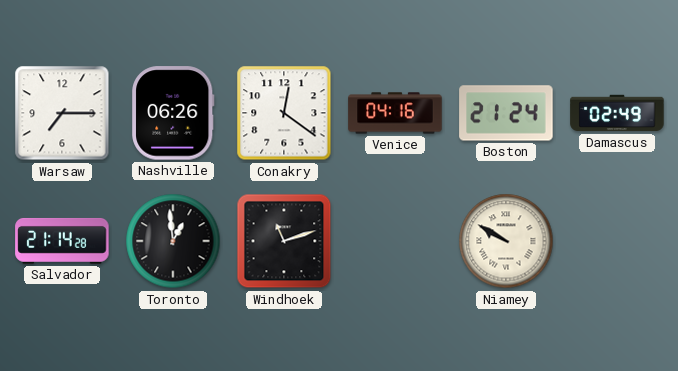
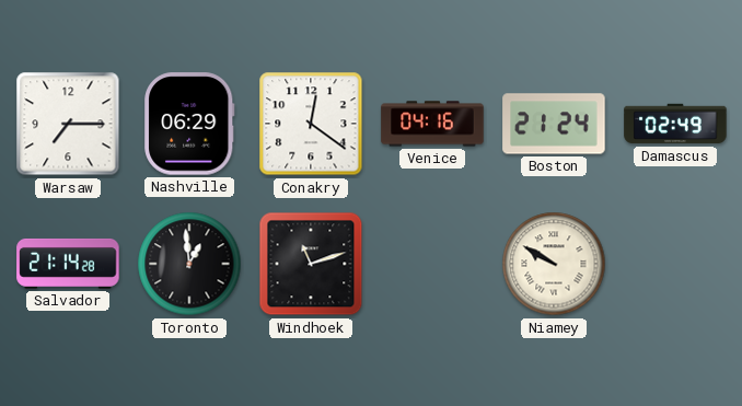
Nashville: 06:26 -> 06:29 (189, 124)
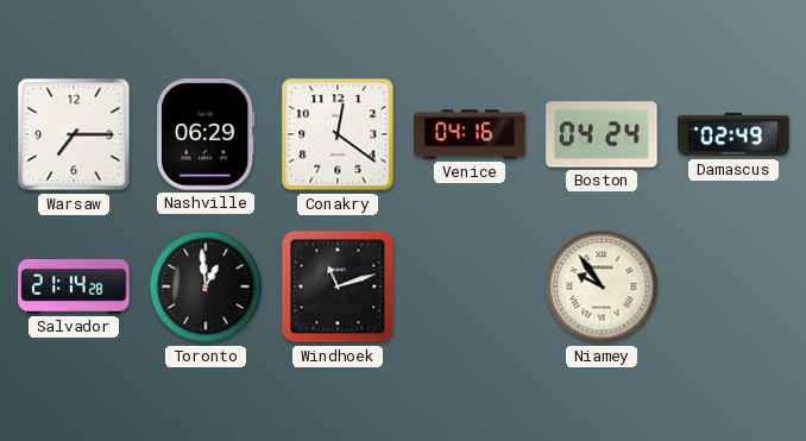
Boston: 21:24 -> 04:24 (602, 134)
Niamey: 9:50 -> 9:54 (602, 286)
